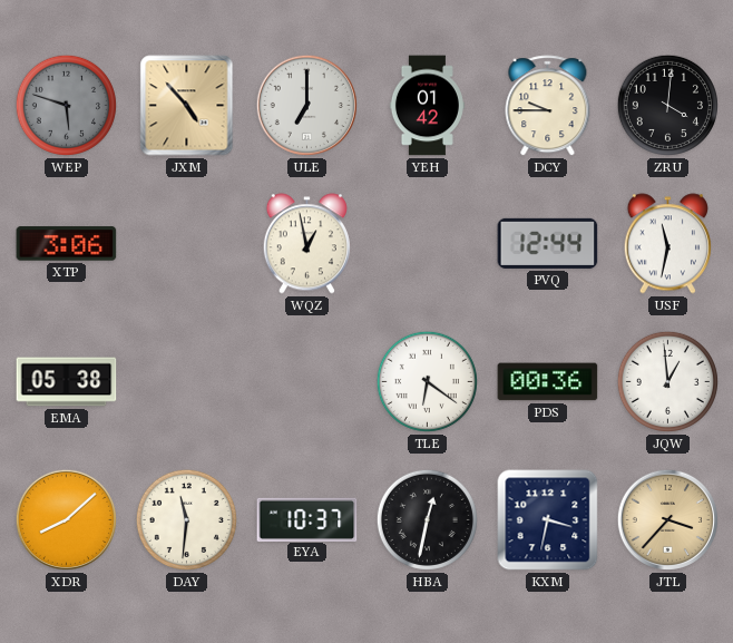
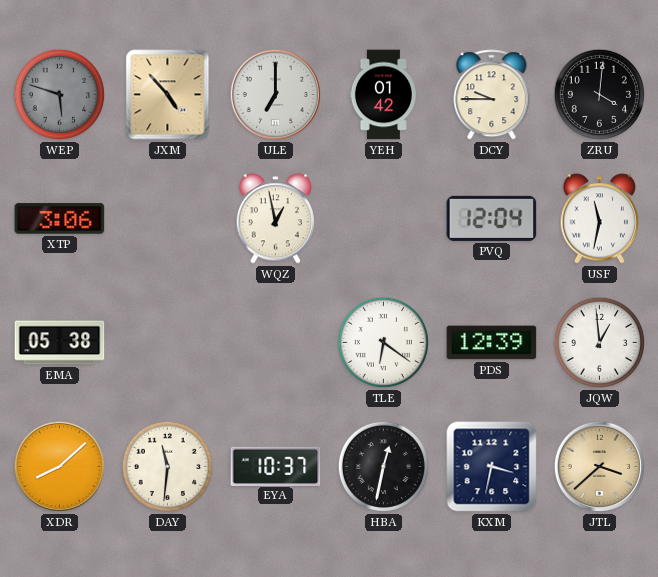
PVQ: 12:44 -> 12:04 (492, 218)
PDS: 00:36 -> 12:39 (492, 343)
JTL: 3:37 -> 3:38 (599, 466)
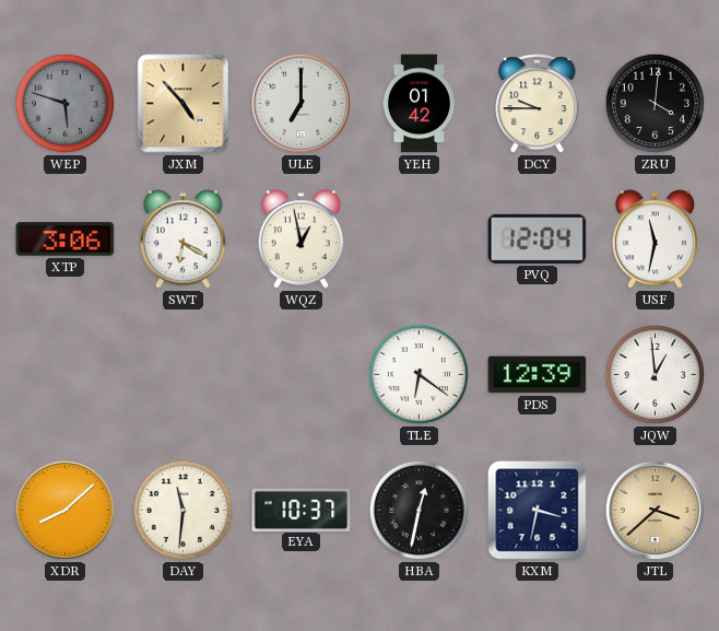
SWT: none -> 6:20 (182, 239)
EMA: 05:38 -> none (60, 343)
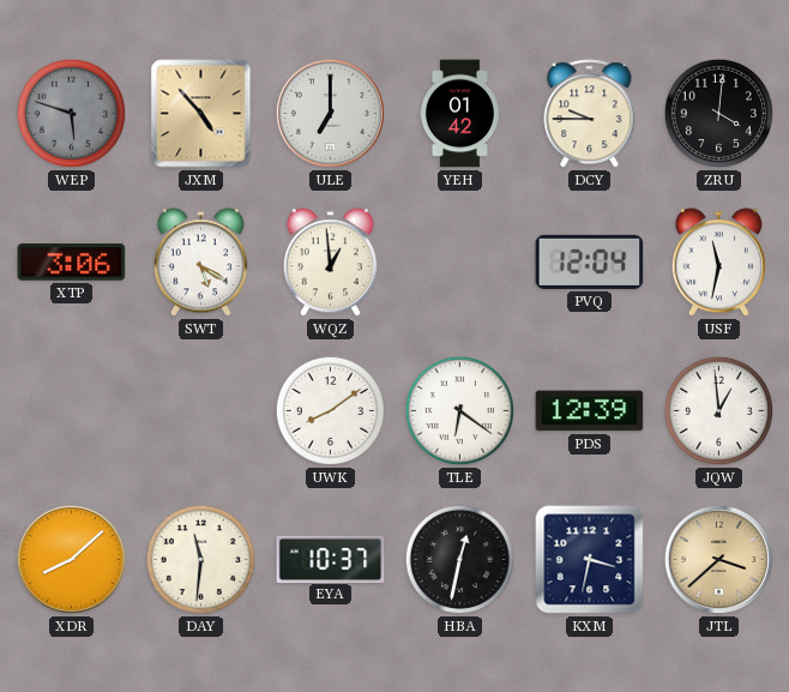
SWT: 6:20 -> 5:20 (200, 263)
WQZ: 12:58 -> 12:59 (330, 263)
UWK: none -> 8:09 (330, 410)
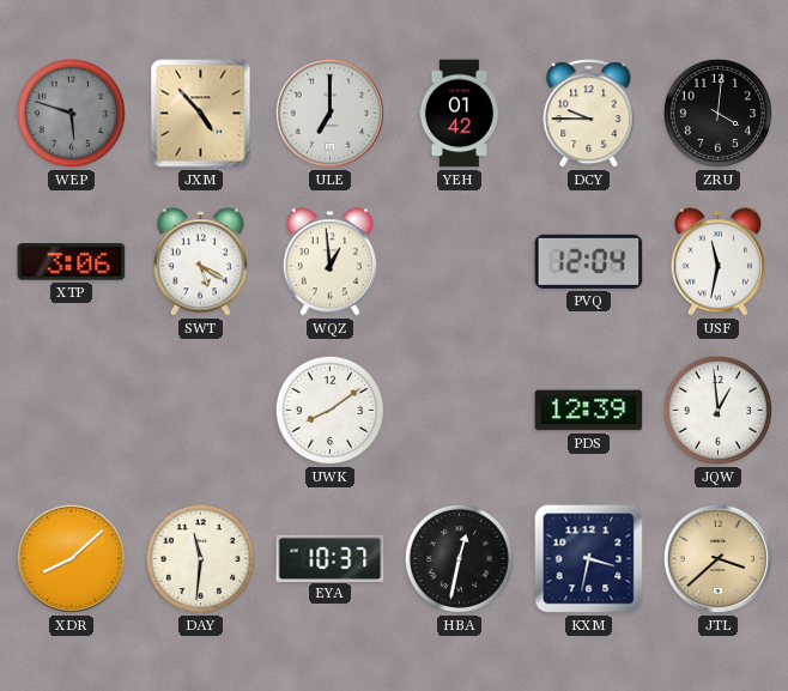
TLE: 6:21 -> none (459, 410)
